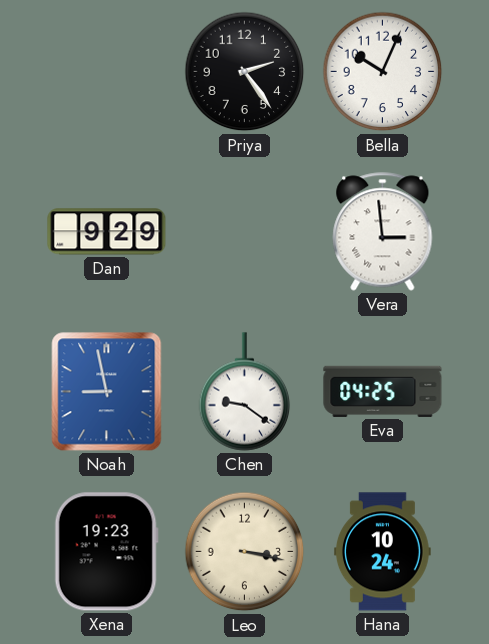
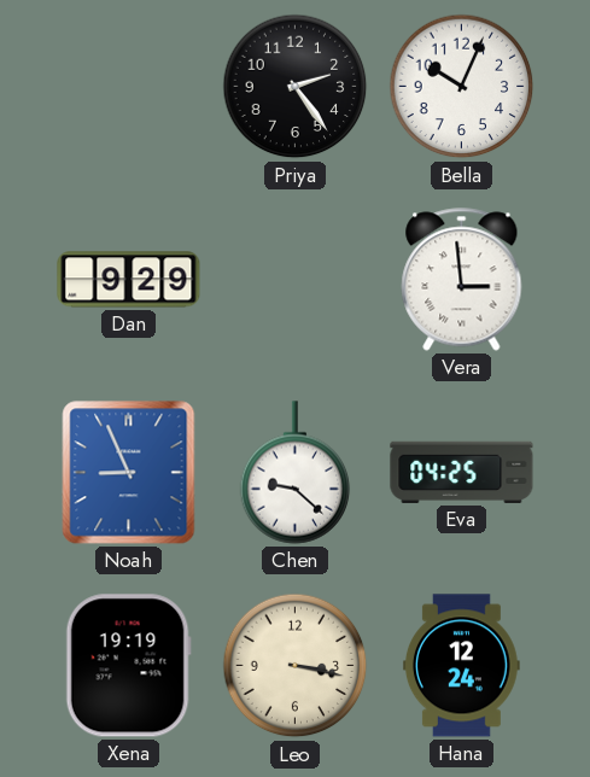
Noah: 8:58 -> 8:56 (129, 473)
Chen: 9:21 -> 9:22 (296, 473)
Xena: 19:23 -> 19:19 (128, 666)
Hana: 10:24 -> 12:24 (461, 666)
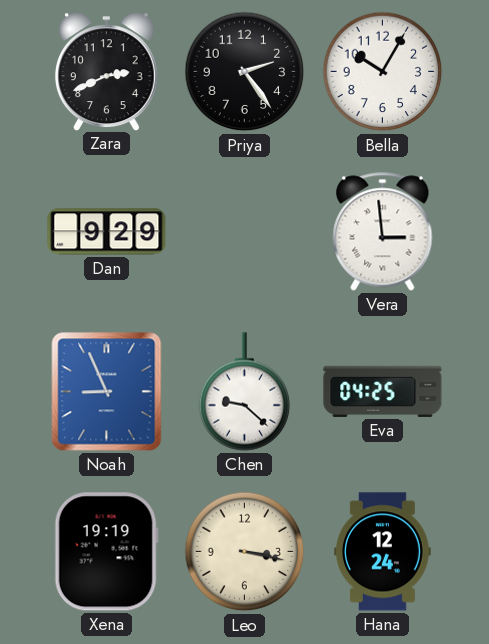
Zara: none -> 2:41 (106, 71)
Bella: 10:04 -> 10:05 (383, 72)
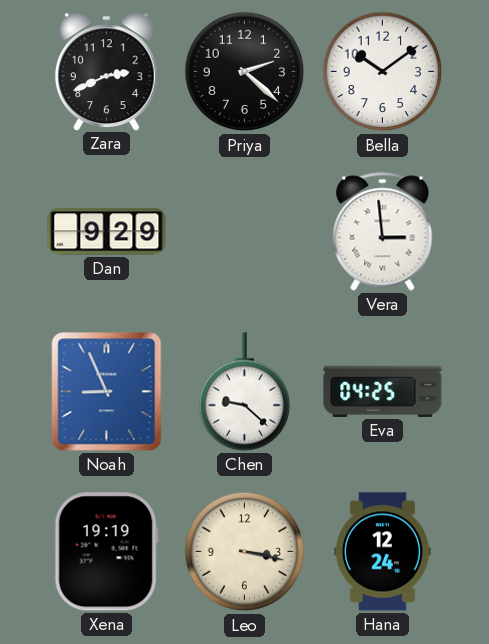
Priya: 2:24 -> 2:22 (245, 72)
Bella: 10:05 -> 10:09 (383, 72)
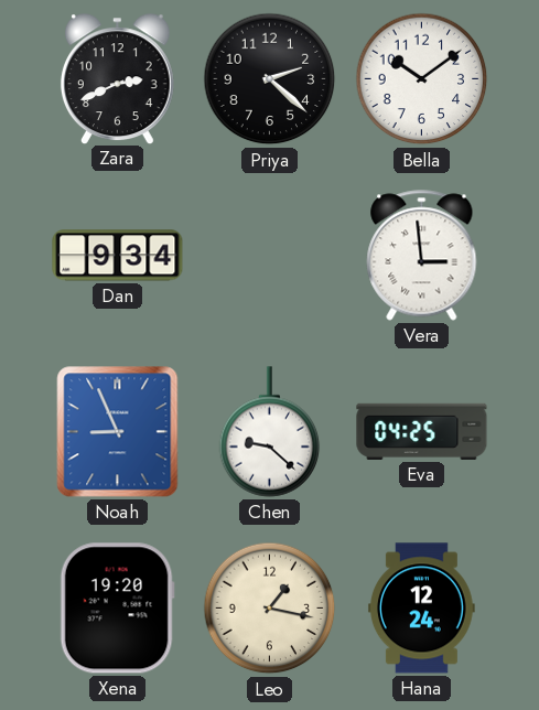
Dan: 9:29 -> 9:34 (118, 256)
Xena: 19:19 -> 19:20 (117, 609)
Leo: 3:17 -> 1:17 (270, 609)
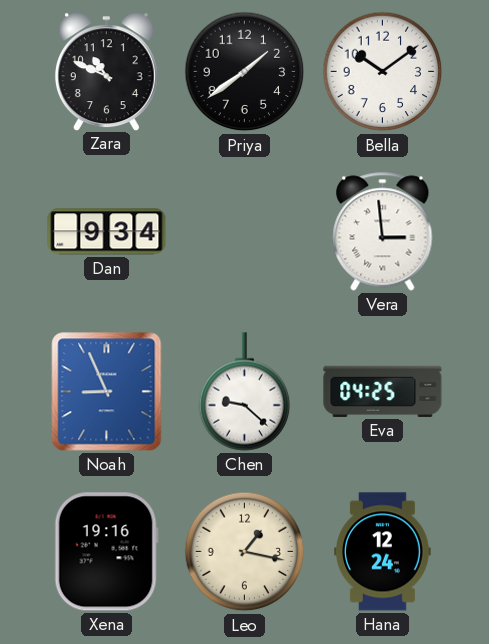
Zara: 2:41 -> 10:49 (106, 71)
Priya: 2:22 -> 1:39 (245, 72)
Xena: 19:20 -> 19:16 (106, 552)
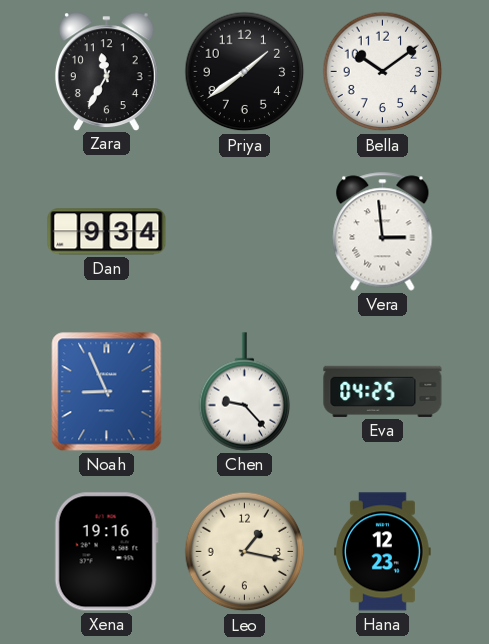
Zara: 10:49 -> 11:35 (106, 71)
Chen: 9:22 -> 9:23 (245, 392)
Hana: 12:24 -> 12:23 (382, 552)
